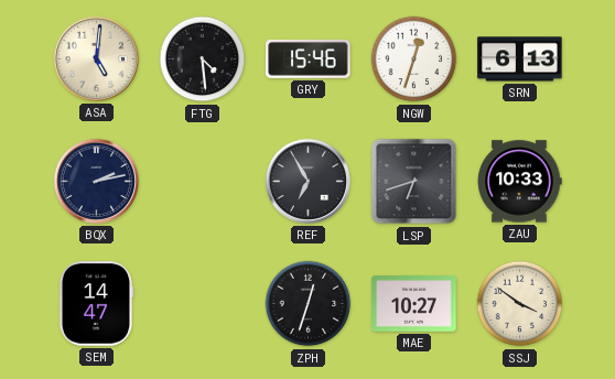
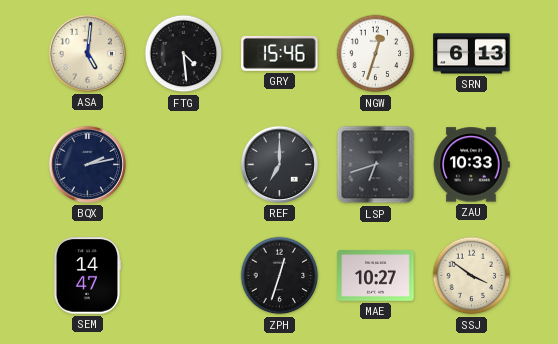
REF: 6:55 -> 7:00 (279, 164)
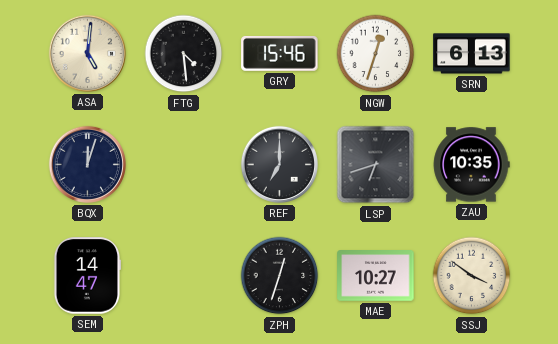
BQX: 2:13 -> 12:03 (87, 164)
ZAU: 10:33 -> 10:35 (471, 165)
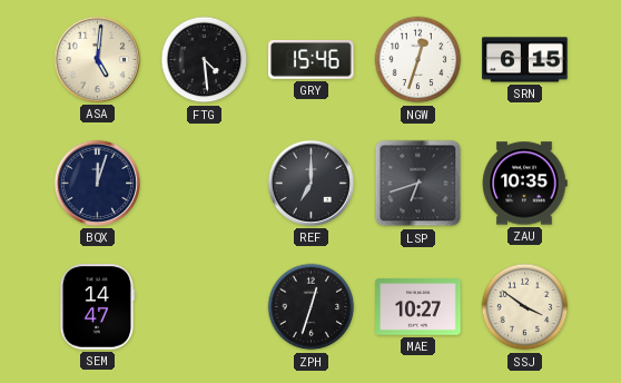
SRN: 6:13 -> 6:15 (525, 60)
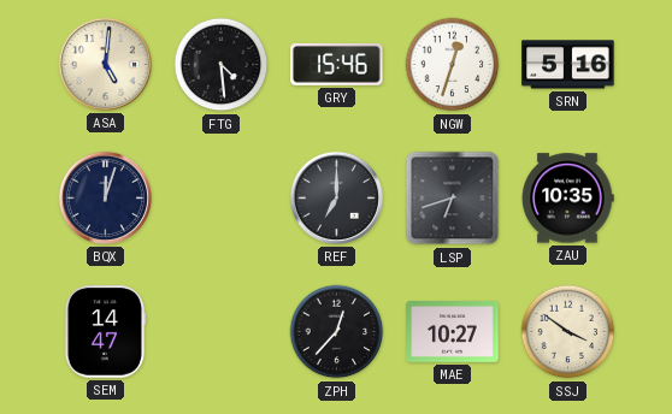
SRN: 6:15 -> 5:16 (568, 65)
ZPH: 12:33 -> 12:37 (337, 332)
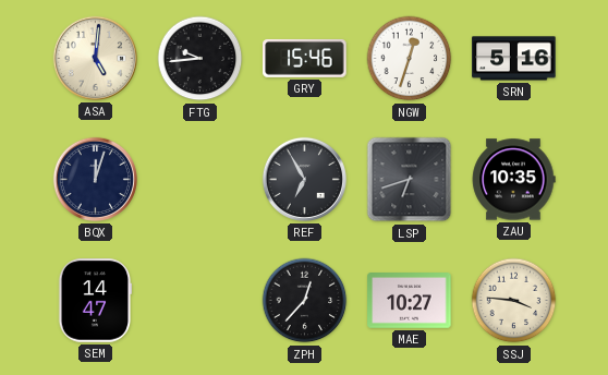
FTG: 4:29 -> 9:44 (200, 59)
REF: 7:00 -> 6:55 (304, 179)
SSJ: 3:51 -> 3:46 (514, 301)
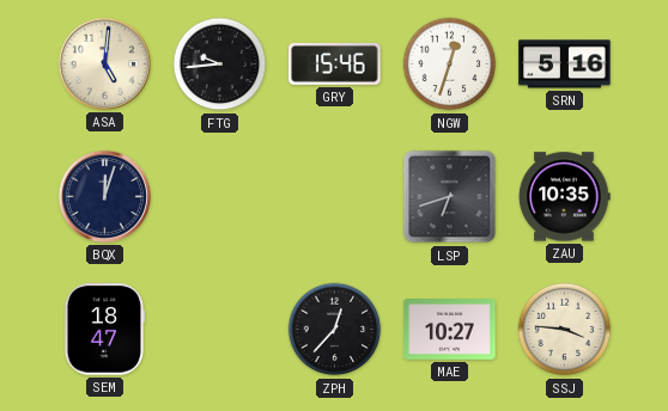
REF: 6:55 -> none (304, 179)
SEM: 14:47 -> 18:47 (103, 330)
